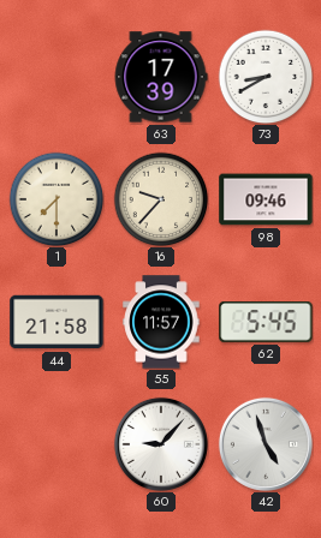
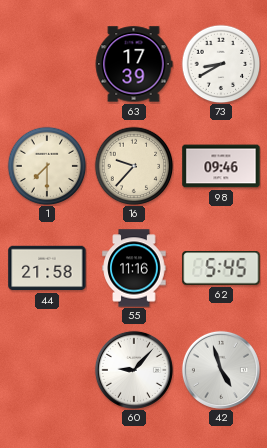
55: 11:57 -> 11:16 (134, 268)
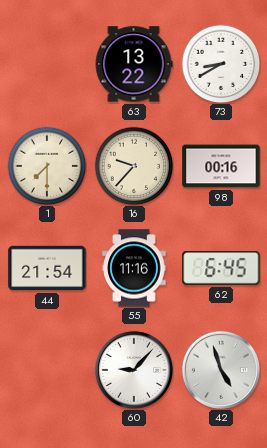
63: 17:39 -> 13:22 (134, 64)
98: 09:46 -> 00:16 (221, 166)
44: 21:58 -> 21:54 (47, 268)
62: 5:45 -> 6:45 (221, 269)
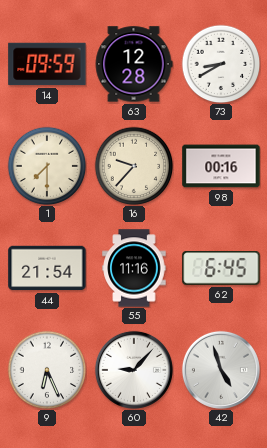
14: none -> 09:59 (47, 64)
63: 13:22 -> 12:28 (134, 64)
9: none -> 6:26 (47, 370)
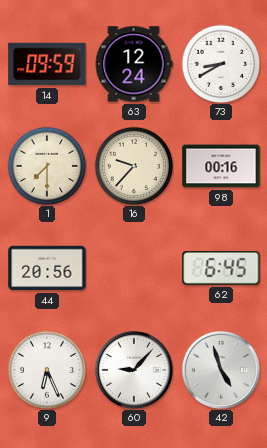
63: 12:28 -> 12:24 (134, 64)
44: 21:54 -> 20:56 (47, 268)
55: 11:16 -> none (134, 268)
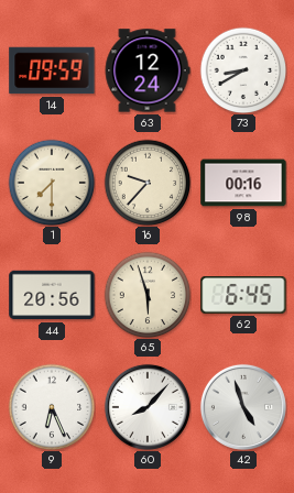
65: none -> 5:57 (148, 295)
60: 9:07 -> 8:07 (148, 407)
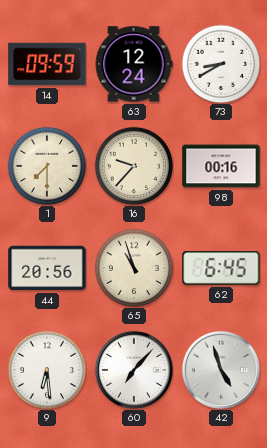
65: 5:57 -> 10:57 (134, 268)
9: 6:26 -> 6:29 (47, 370)
60: 8:07 -> 7:07 (134, 370)
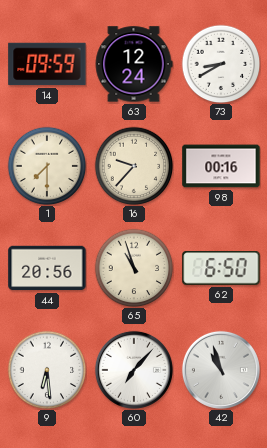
62: 6:45 -> 6:50 (221, 269)
42: 4:57 -> 10:57 (221, 370)
